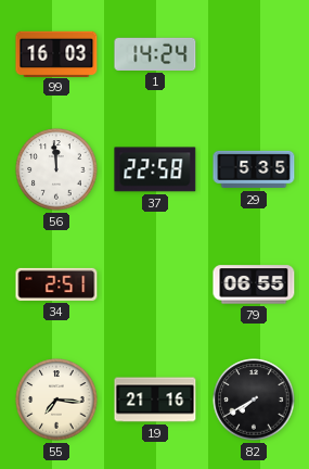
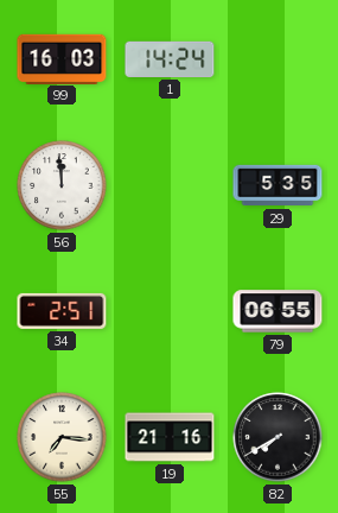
37: 22:58 -> none (155, 169)
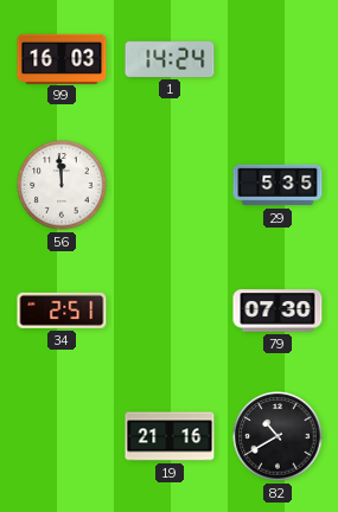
79: 06:55 -> 07:30 (278, 311)
55: 7:16 -> none (62, 437)
82: 7:40 -> 10:40 (278, 436)
